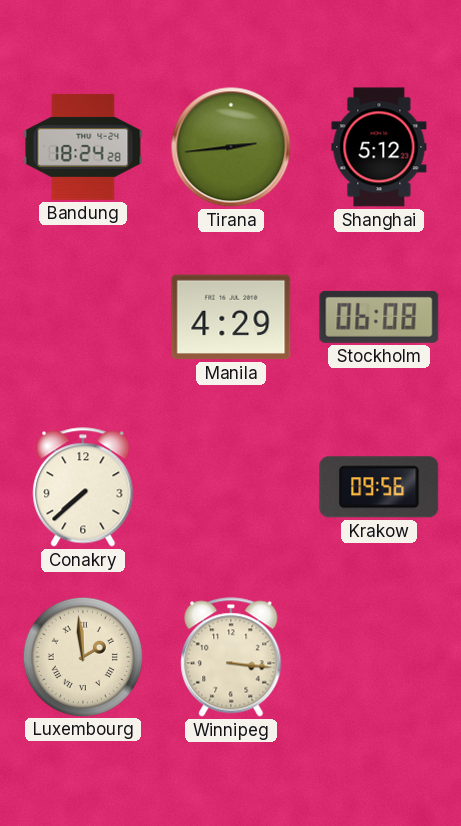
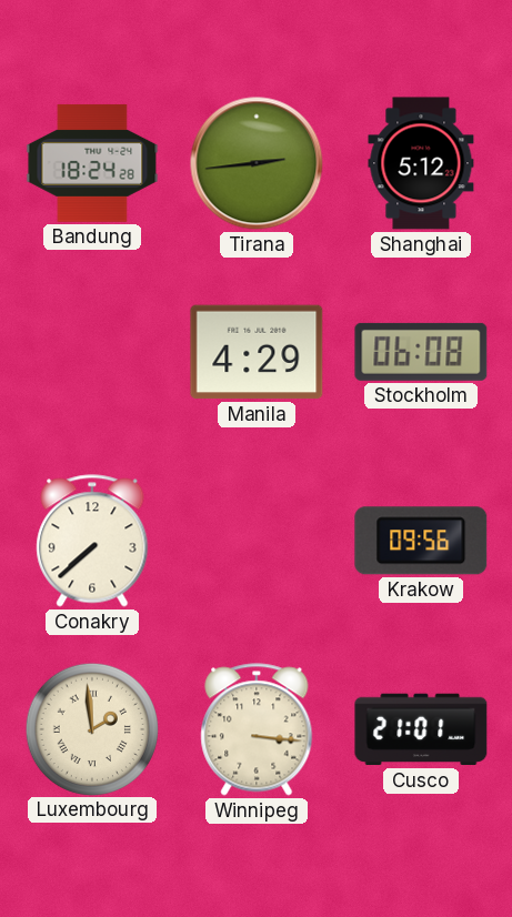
Cusco: none -> 21:01 (421, 729)
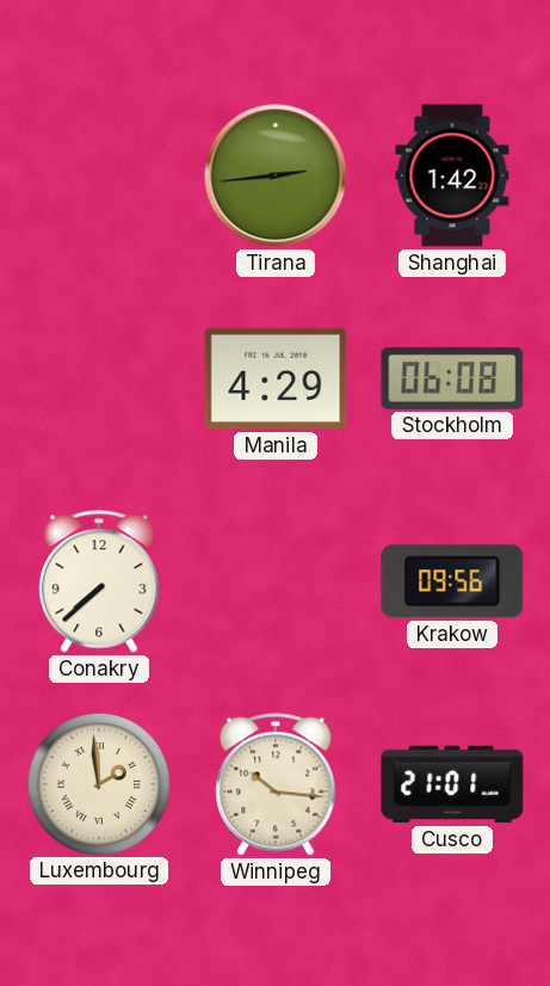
Bandung: 18:24 -> none (92, 163)
Shanghai: 5:12 -> 1:42 (452, 175)
Winnipeg: 3:16 -> 10:16 (276, 784)
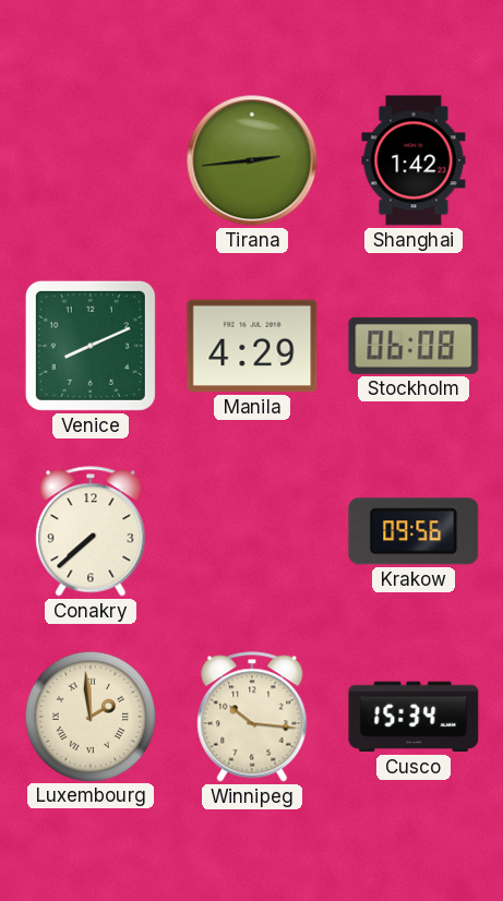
Venice: none -> 8:11 (91, 346)
Cusco: 21:01 -> 15:34 (414, 717)
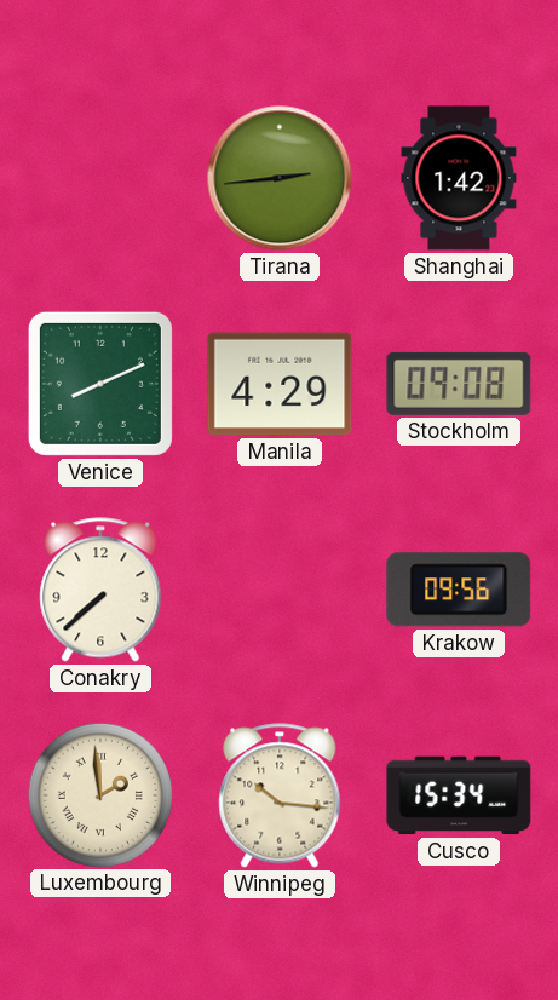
Stockholm: 06:08 -> 09:08 (459, 384)
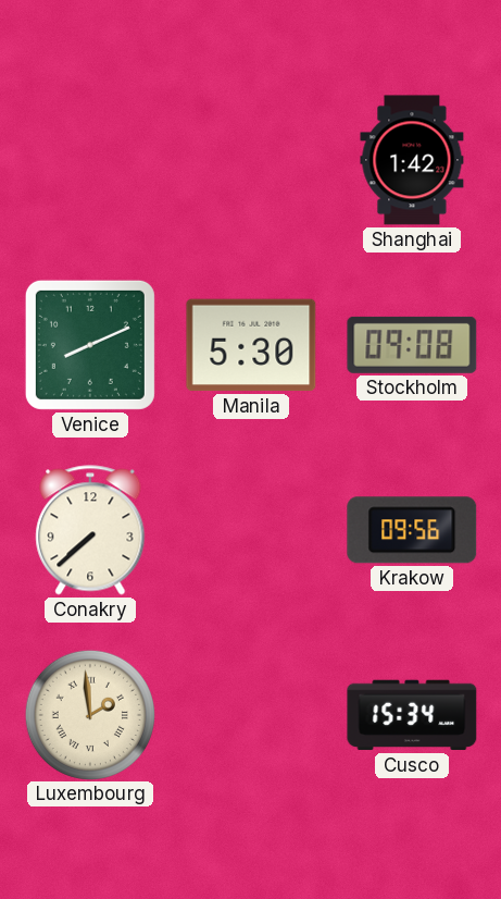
Tirana: 2:44 -> none (280, 178)
Manila: 4:29 -> 5:30 (251, 345)
Winnipeg: 10:16 -> none (280, 795)
